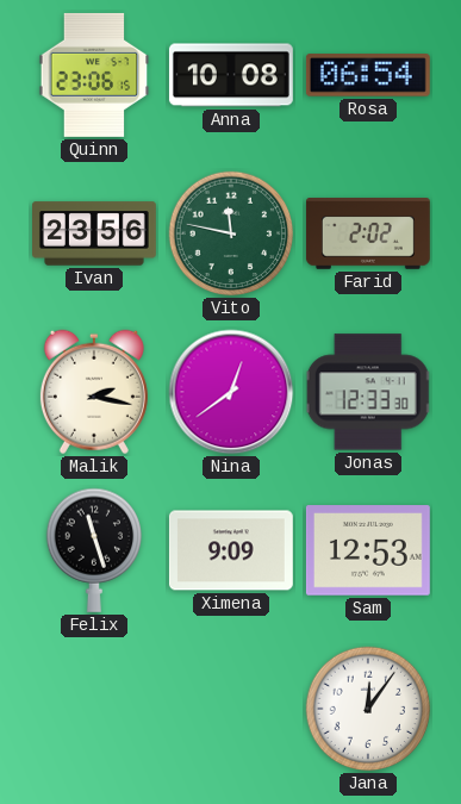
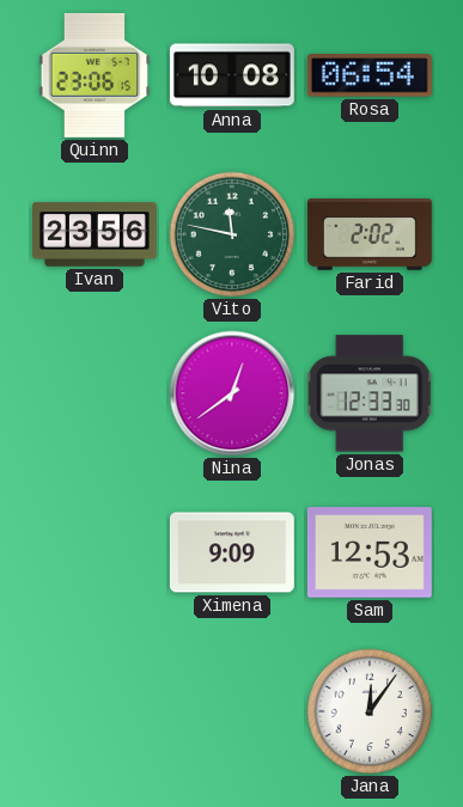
Malik: 2:17 -> none (94, 392)
Felix: 11:27 -> none (93, 550)
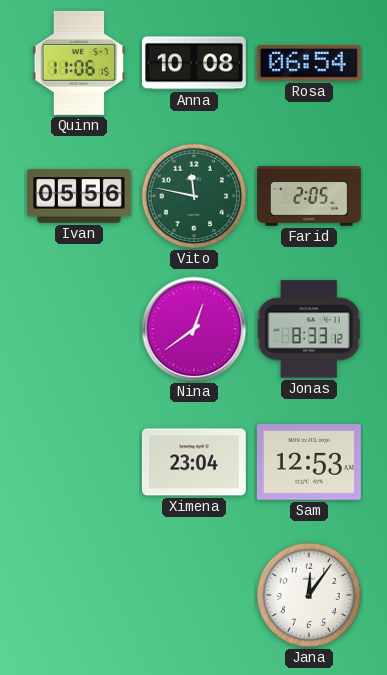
Quinn: 23:06 -> 11:06 (79, 63)
Ivan: 23:56 -> 05:56 (80, 196)
Farid: 2:02 -> 2:05 (309, 196)
Jonas: 12:33 -> 8:33 (309, 329)
Ximena: 9:09 -> 23:04 (194, 462)
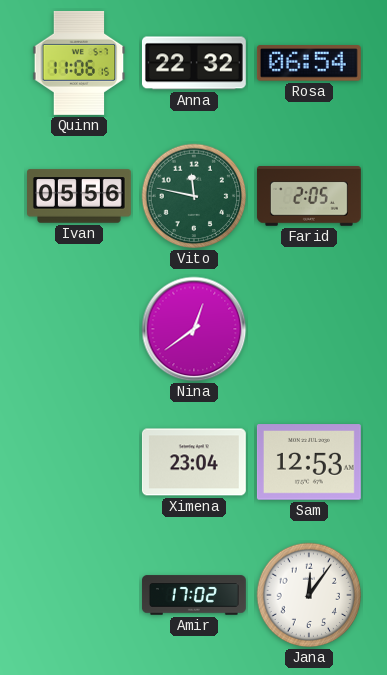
Anna: 10:08 -> 22:32 (194, 63)
Jonas: 8:33 -> none (309, 329)
Amir: none -> 17:02 (195, 595)
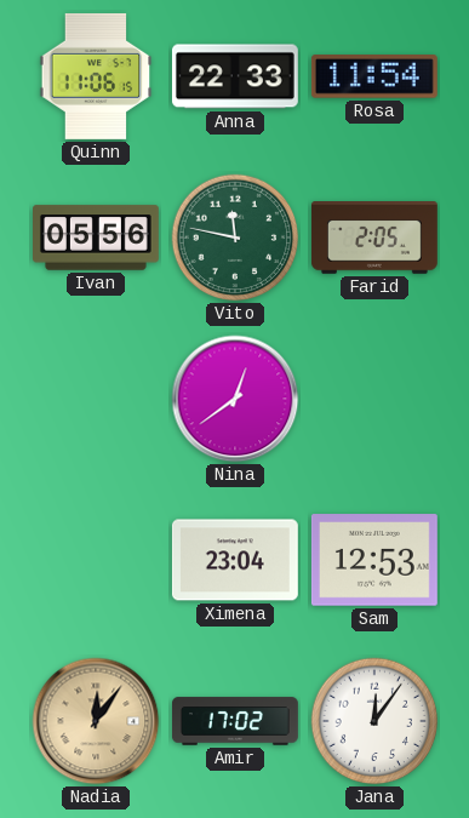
Anna: 22:32 -> 22:33 (235, 76)
Rosa: 06:54 -> 11:54 (374, 76)
Nadia: none -> 12:06 (96, 721)
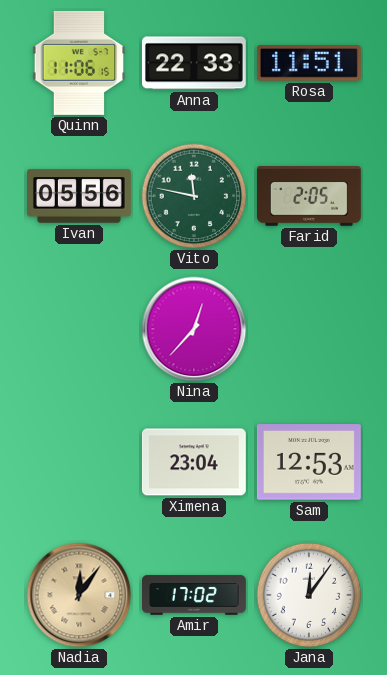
Rosa: 11:54 -> 11:51 (309, 63)
Nina: 12:39 -> 12:37 (194, 329)
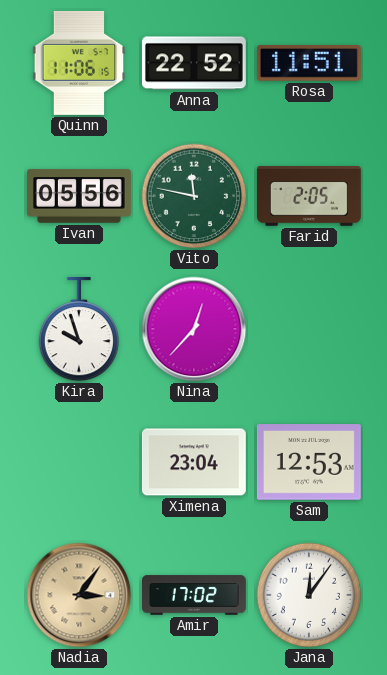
Anna: 22:33 -> 22:52 (194, 63)
Kira: none -> 9:57 (78, 329)
Nadia: 12:06 -> 3:06 (79, 595)
